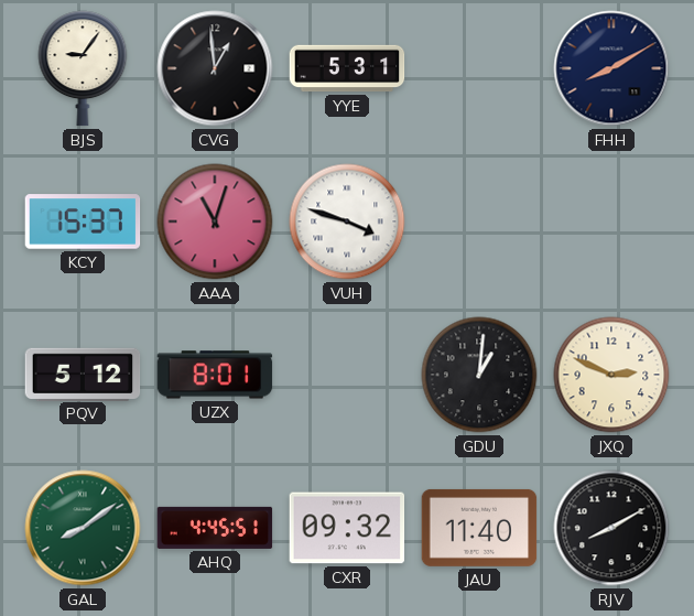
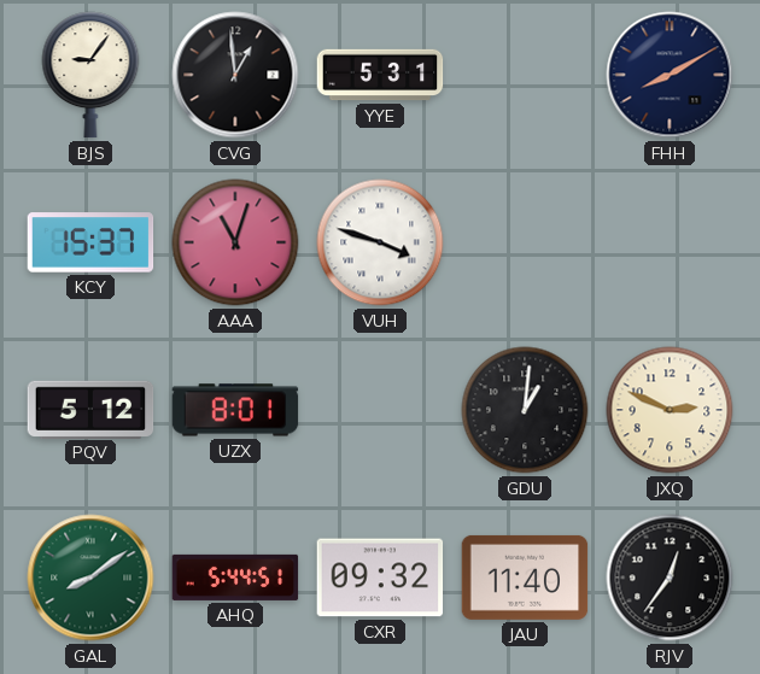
AHQ: 4:45 -> 5:44 (235, 578)
RJV: 8:10 -> 12:36 (670, 578)
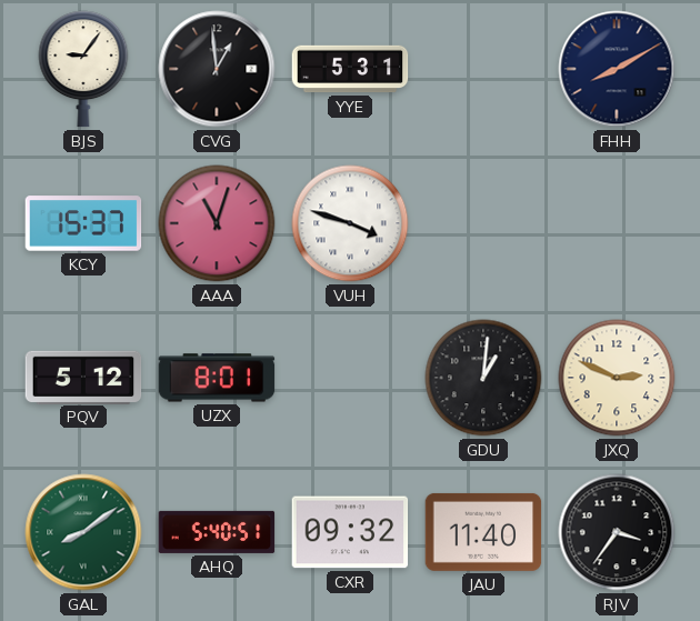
AHQ: 5:44 -> 5:40 (217, 532)
RJV: 12:36 -> 3:36 (617, 532)
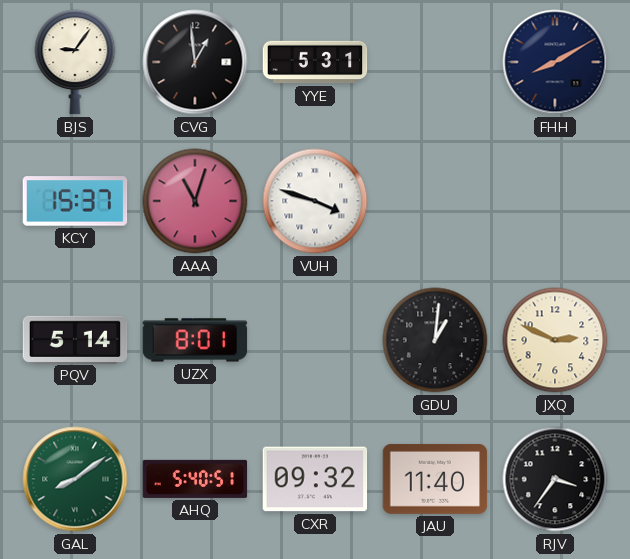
PQV: 5:12 -> 5:14 (75, 339)
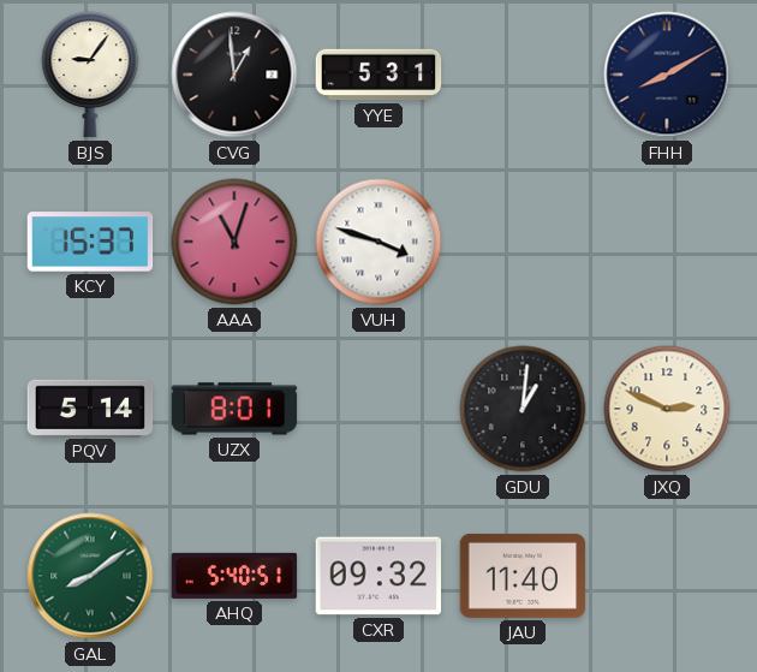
RJV: 3:36 -> none (555, 479)
